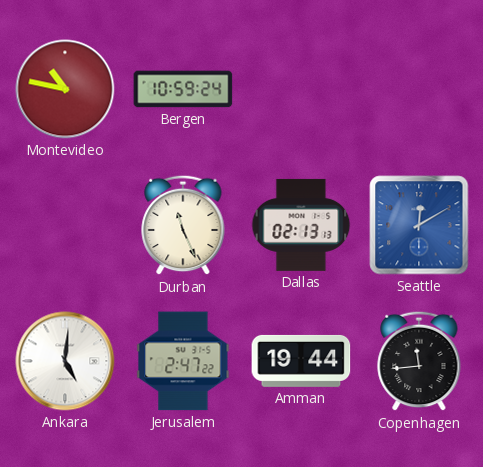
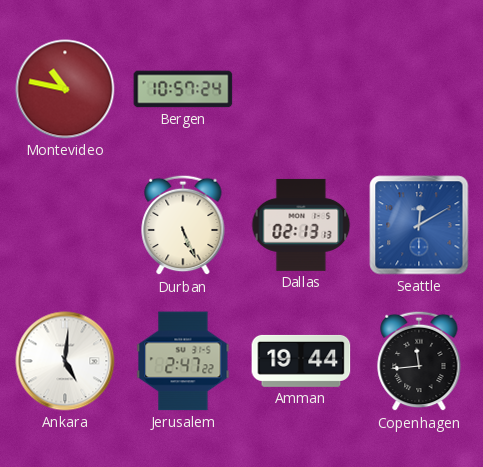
Bergen: 10:59 -> 10:57 (183, 89)
Durban: 11:26 -> 5:26 (183, 225)
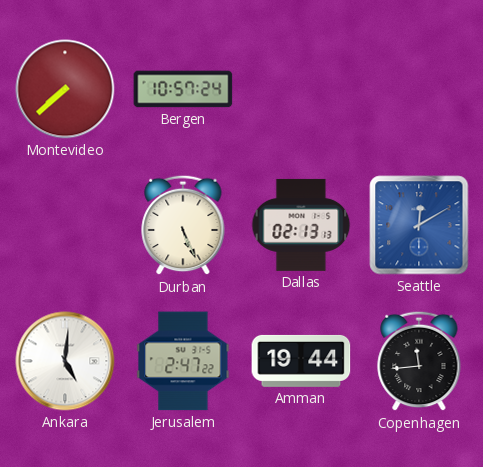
Montevideo: 10:47 -> 7:38 (65, 89)
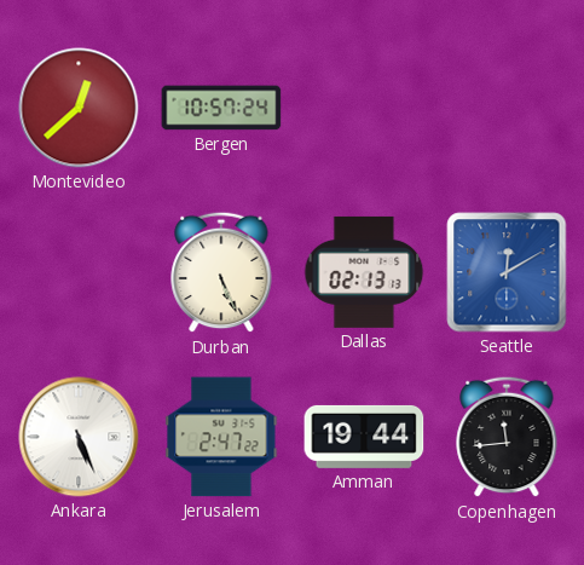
Montevideo: 7:38 -> 12:38 (79, 108)
Ankara: 5:01 -> 5:26 (79, 437)
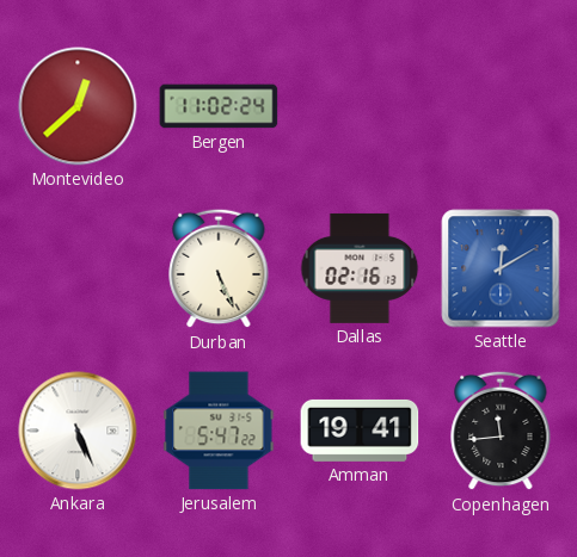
Bergen: 10:57 -> 11:02 (219, 106)
Dallas: 02:13 -> 02:16 (360, 268)
Jerusalem: 2:47 -> 5:47 (219, 431)
Amman: 19:44 -> 19:41 (360, 431)
